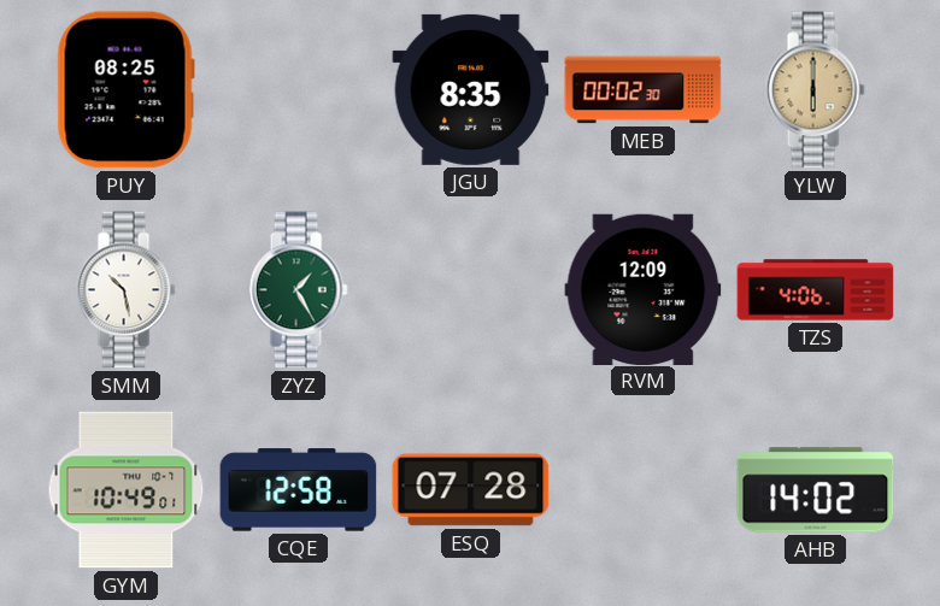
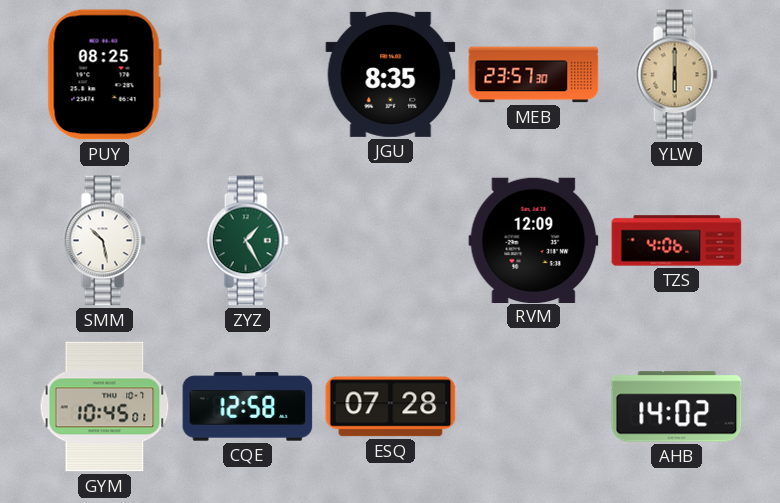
MEB: 00:02 -> 23:57 (534, 75)
GYM: 10:49 -> 10:45 (105, 407)
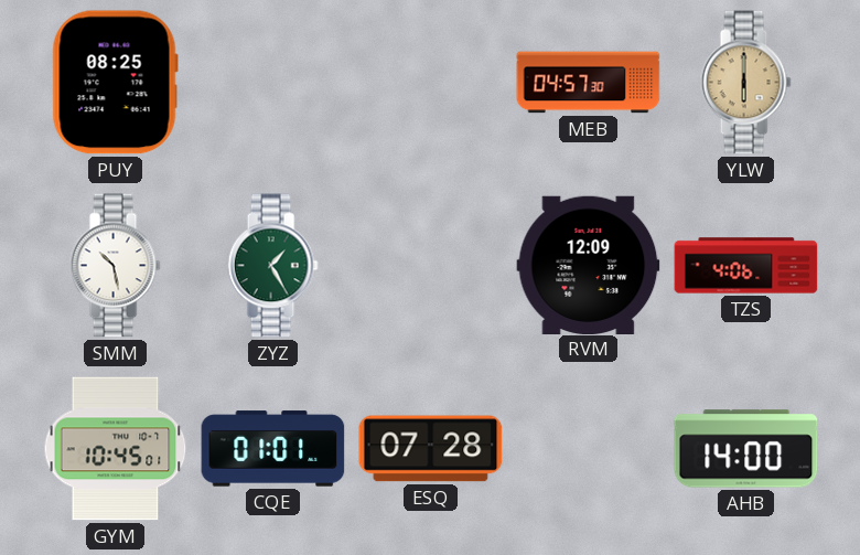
JGU: 8:35 -> none (391, 74)
MEB: 23:57 -> 04:57 (589, 83)
CQE: 12:58 -> 01:01 (273, 449)
AHB: 14:02 -> 14:00 (746, 449)
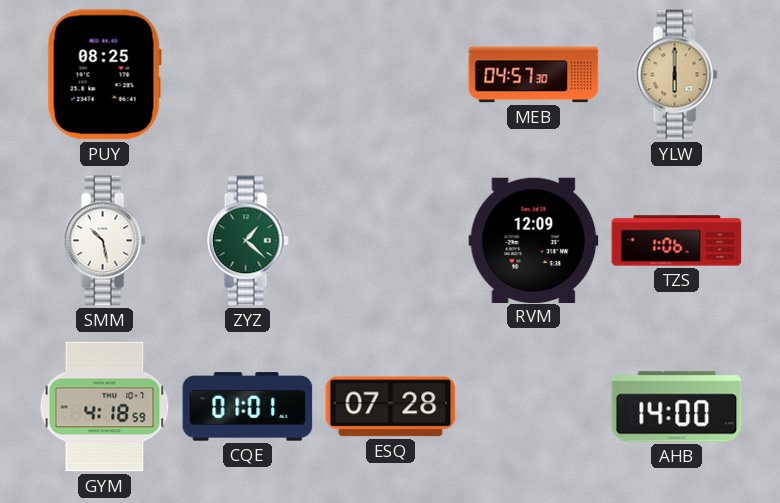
ZYZ: 1:25 -> 1:22 (247, 241)
TZS: 4:06 -> 1:06 (677, 241)
GYM: 10:45 -> 4:18 (105, 407)
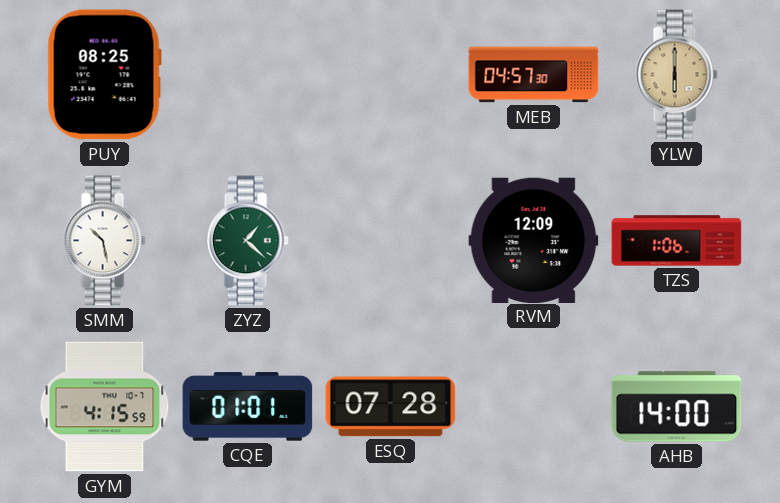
GYM: 4:18 -> 4:15 (105, 407)
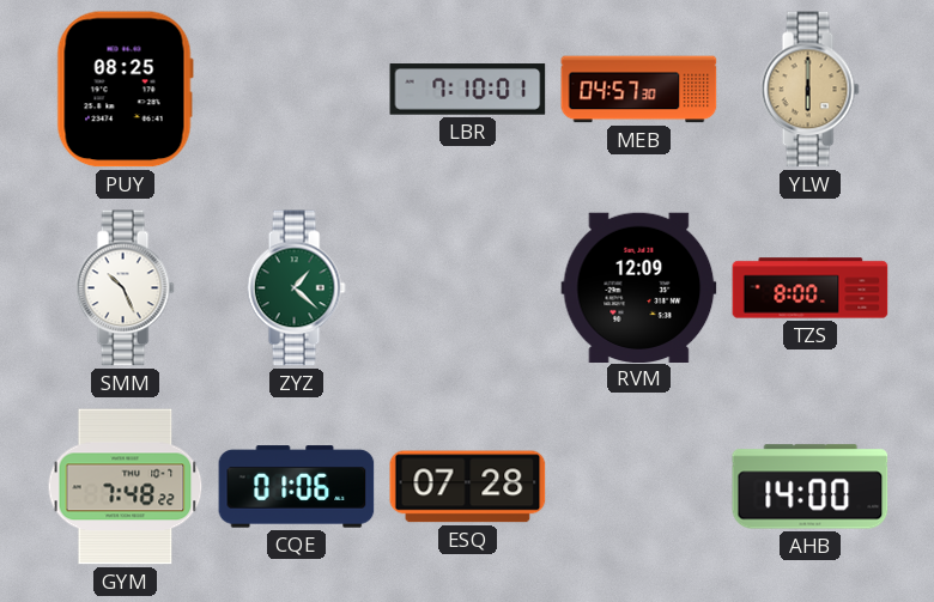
LBR: none -> 7:10 (468, 90)
SMM: 10:28 -> 10:26 (125, 288)
TZS: 1:06 -> 8:00 (811, 288)
GYM: 4:15 -> 7:48 (126, 487)
CQE: 01:01 -> 01:06 (297, 487)
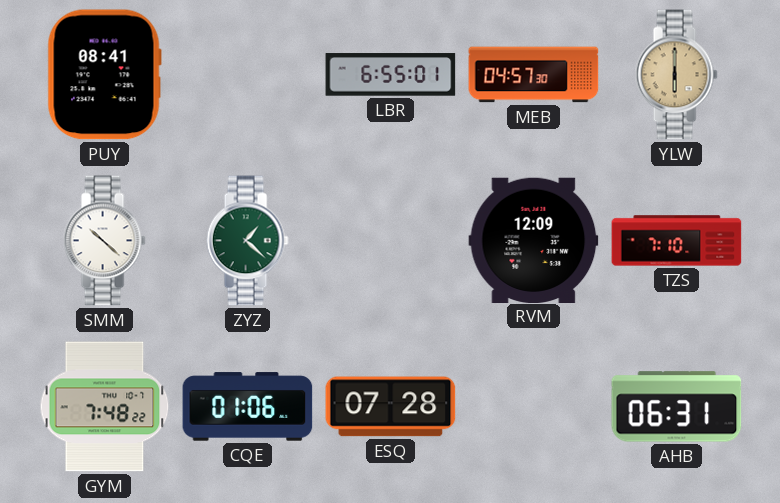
PUY: 08:25 -> 08:41 (104, 75)
LBR: 7:10 -> 6:55 (391, 75)
SMM: 10:26 -> 10:22 (104, 241)
TZS: 8:00 -> 7:10 (677, 241)
AHB: 14:00 -> 06:31 (677, 407)
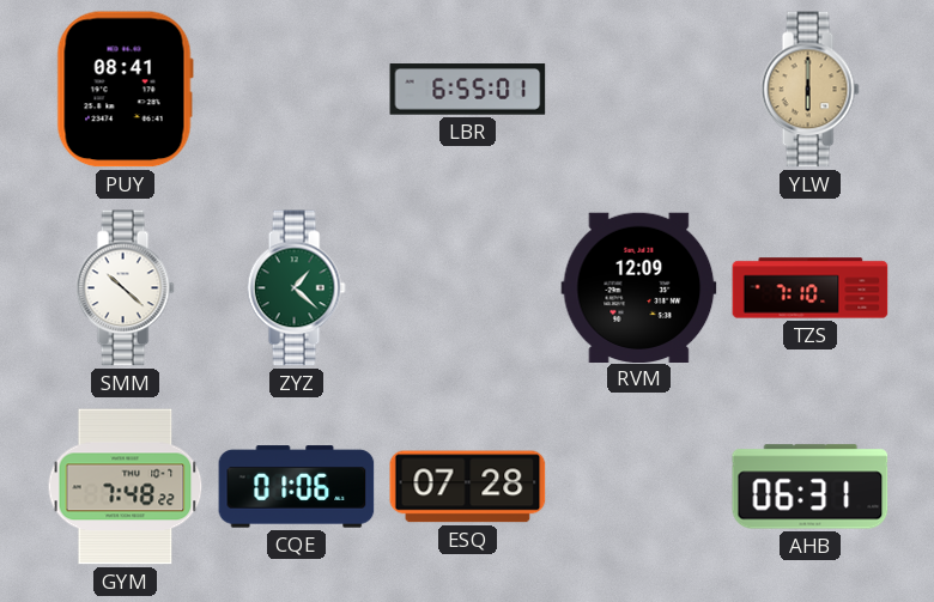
MEB: 04:57 -> none (534, 75)
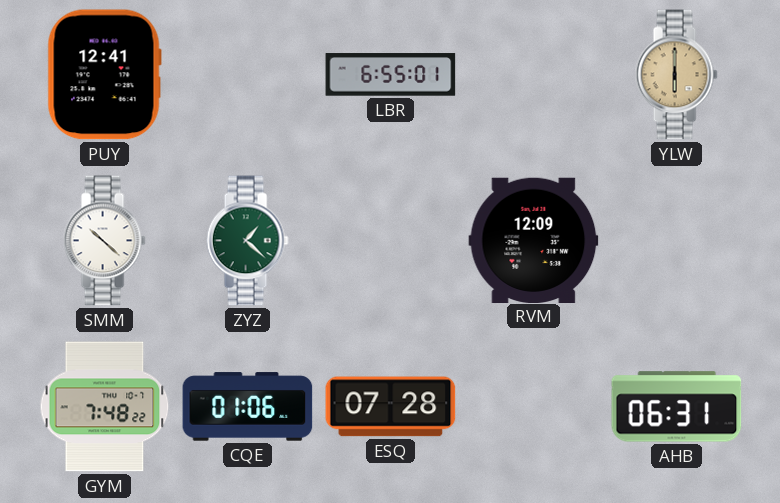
PUY: 08:41 -> 12:41 (104, 75)
TZS: 7:10 -> none (811, 288)
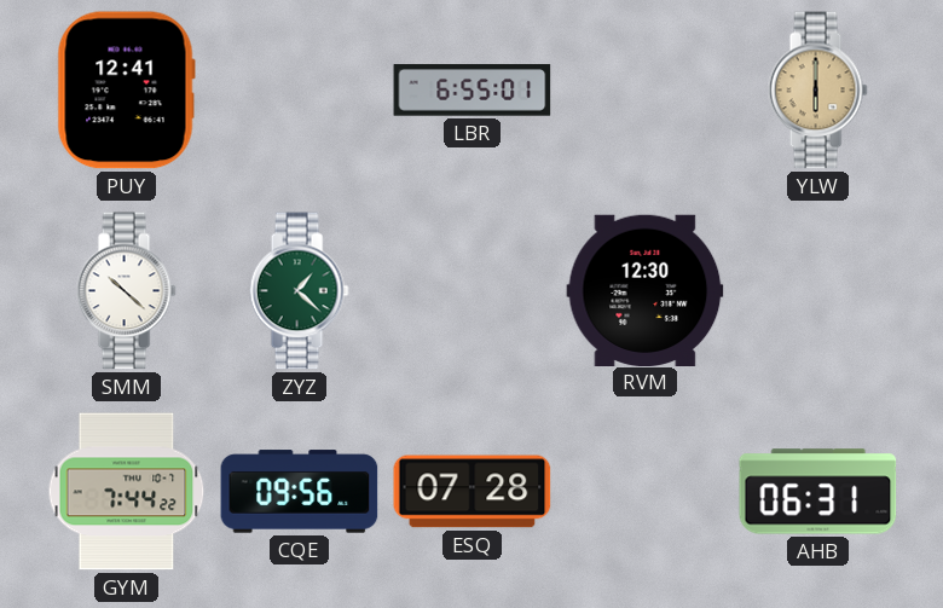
RVM: 12:09 -> 12:30 (646, 290)
GYM: 7:48 -> 7:44 (127, 492)
CQE: 01:06 -> 09:56 (300, 492)
